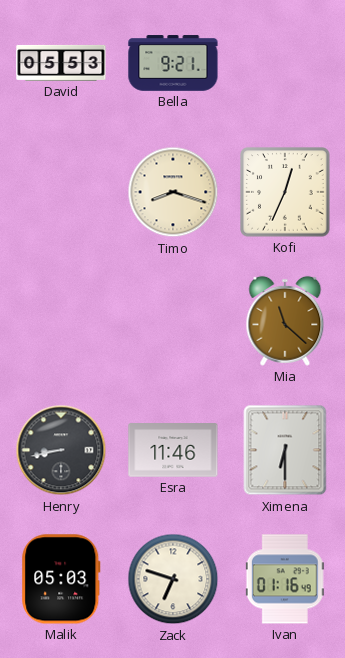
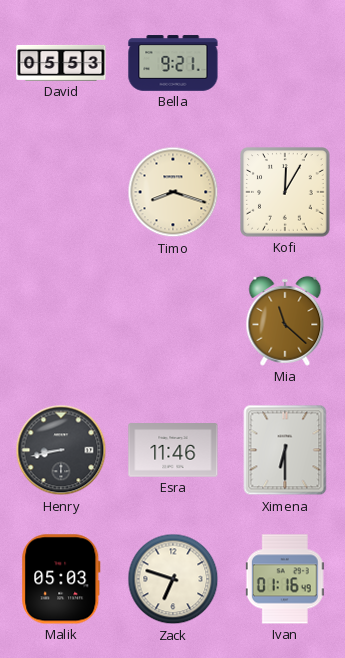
Kofi: 12:34 -> 12:05 (285, 192)
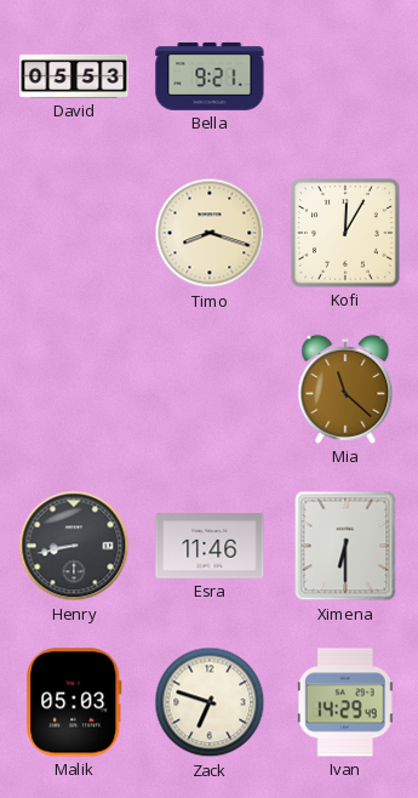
Ivan: 01:16 -> 14:29 (345, 702)
